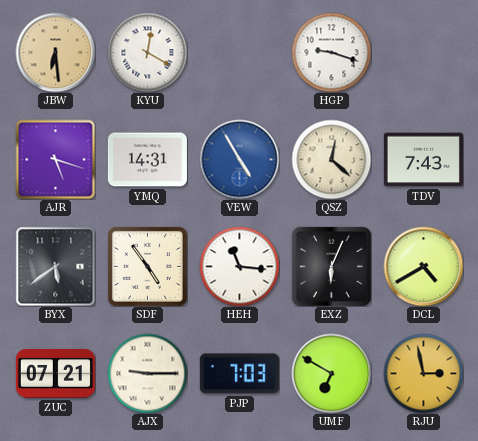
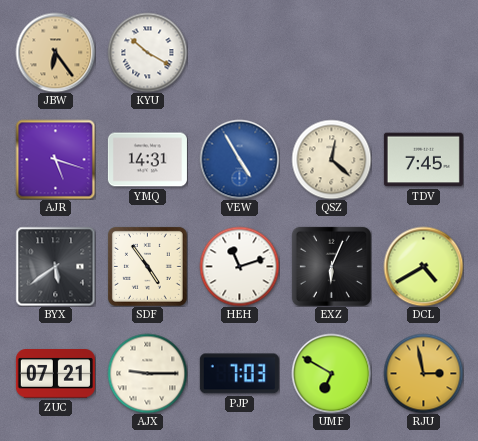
JBW: 6:29 -> 6:24 (55, 52)
KYU: 12:20 -> 10:20 (147, 52)
HGP: 9:18 -> none (331, 52)
TDV: 7:43 -> 7:45 (423, 160)
HEH: 11:16 -> 11:12 (239, 266)
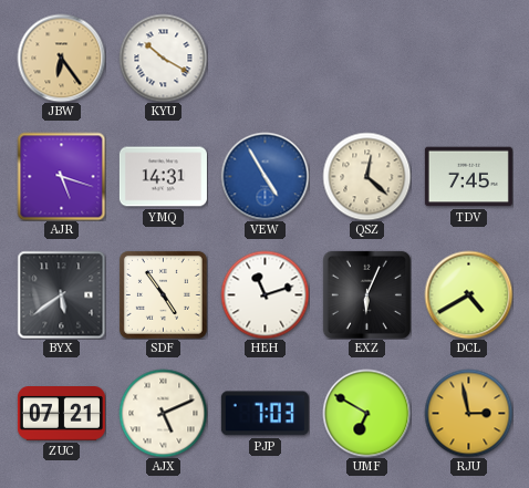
AJX: 9:15 -> 5:11 (163, 413)
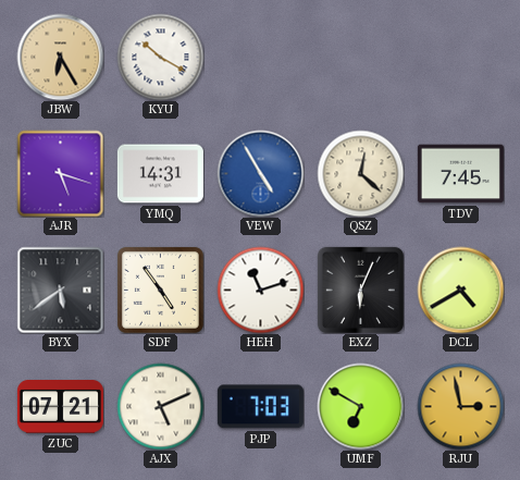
JBW: 6:24 -> 6:25 (60, 57)
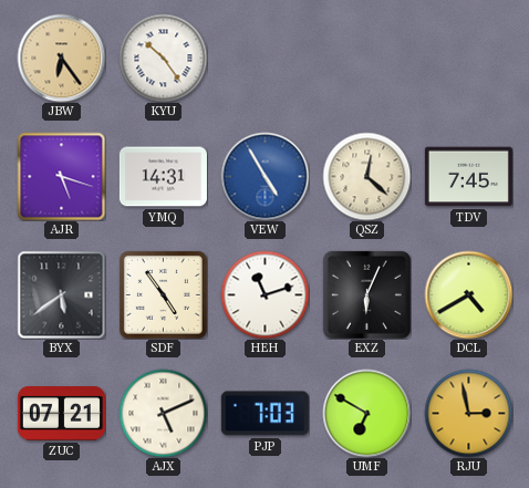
JBW: 6:25 -> 6:24 (61, 58)
KYU: 10:20 -> 10:24 (163, 58)
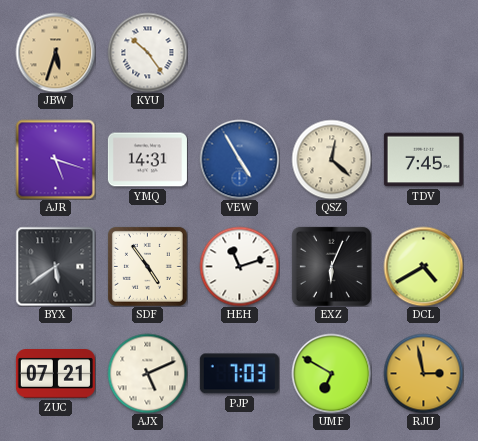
JBW: 6:24 -> 5:33 (55, 52)
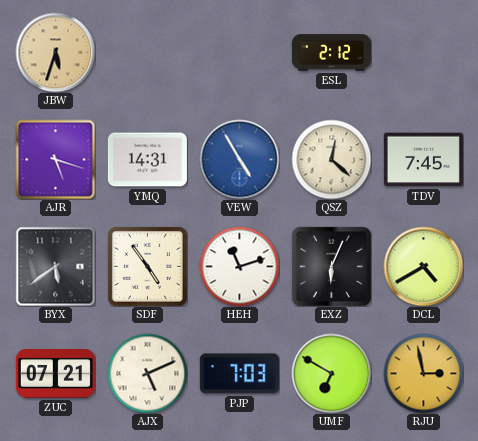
KYU: 10:24 -> none (147, 52)
ESL: none -> 2:12 (331, 53)
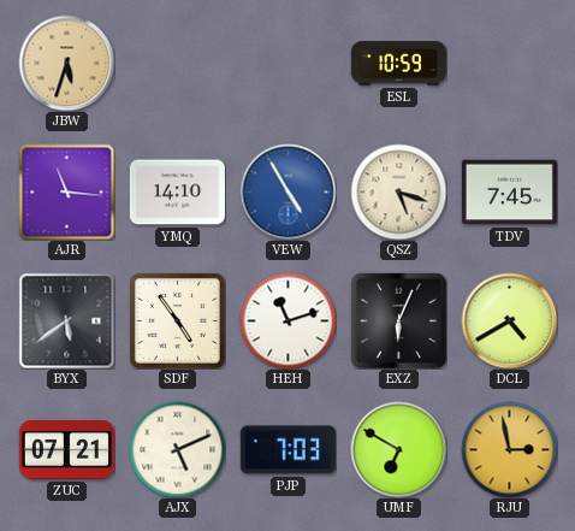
ESL: 2:12 -> 10:59 (398, 64)
AJR: 5:18 -> 11:16 (66, 191)
YMQ: 14:31 -> 14:10 (177, 193)
QSZ: 12:22 -> 5:18 (398, 191)
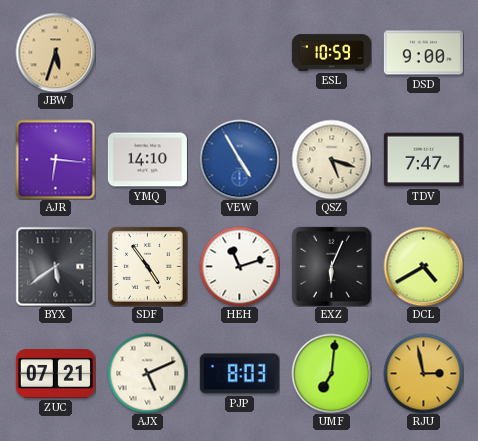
DSD: none -> 9:00 (423, 53)
AJR: 11:16 -> 6:16 (55, 159)
TDV: 7:45 -> 7:47 (423, 160)
PJP: 7:03 -> 8:03 (239, 374)
UMF: 6:50 -> 7:01 (331, 373)
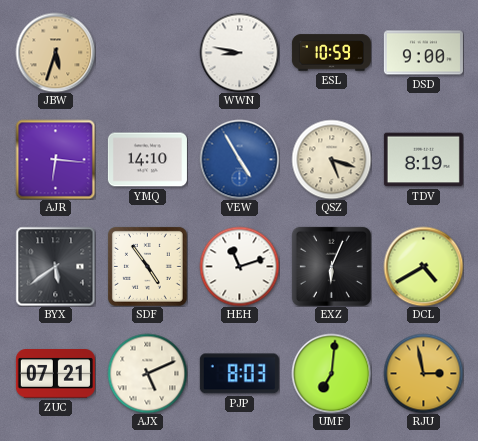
WWN: none -> 8:47 (239, 52)
TDV: 7:47 -> 8:19 (423, 160)
